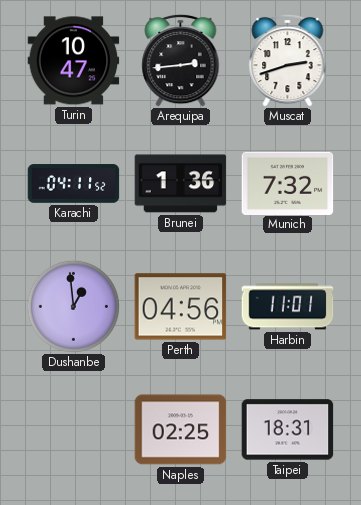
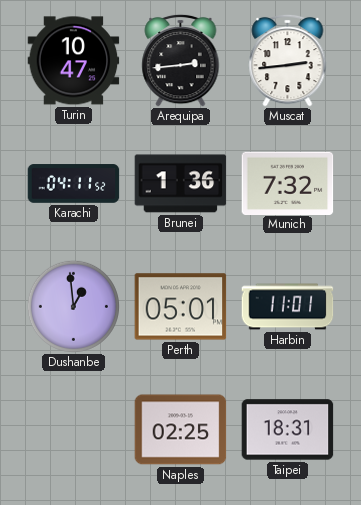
Muscat: 2:42 -> 2:44 (288, 60)
Perth: 04:56 -> 05:01 (181, 307)
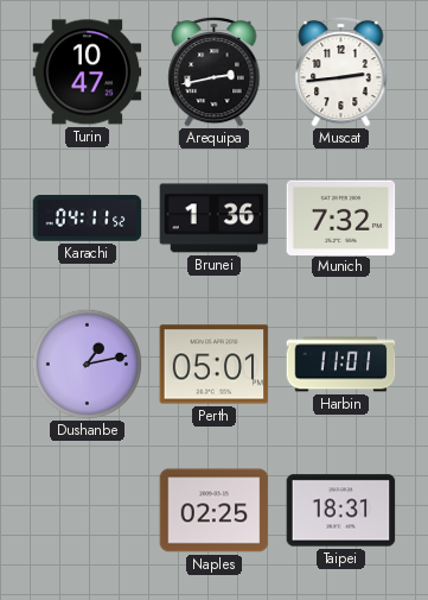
Arequipa: 2:44 -> 2:43 (215, 71)
Dushanbe: 12:59 -> 1:13 (87, 364)
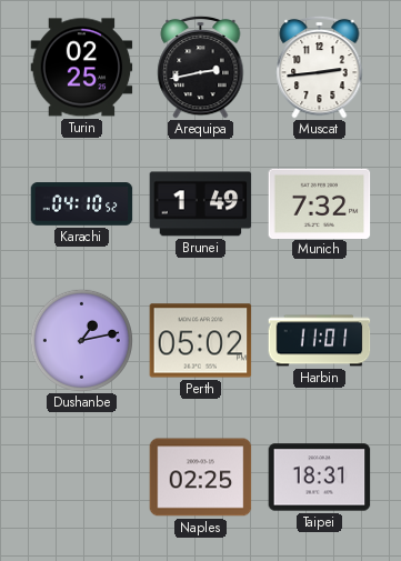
Turin: 10:47 -> 02:25 (82, 68)
Karachi: 04:11 -> 04:10 (82, 204)
Brunei: 1:36 -> 1:49 (201, 204)
Perth: 05:01 -> 05:02 (201, 341)
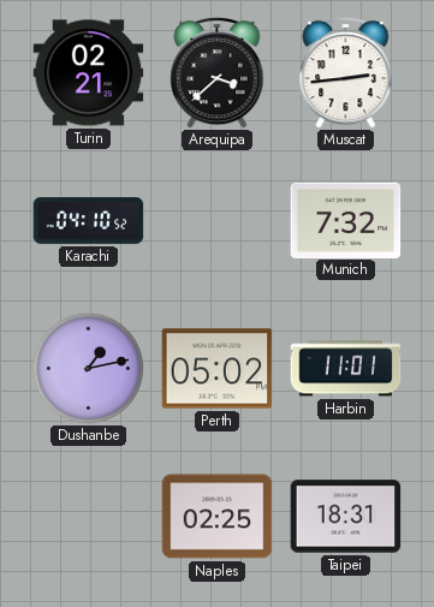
Turin: 02:25 -> 02:21 (89, 73)
Arequipa: 2:43 -> 3:38 (218, 72)
Brunei: 1:49 -> none (201, 204)
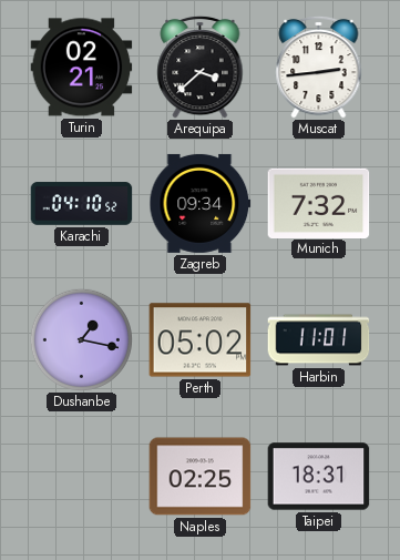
Zagreb: none -> 09:34 (201, 203)
Dushanbe: 1:13 -> 1:17 (81, 339)
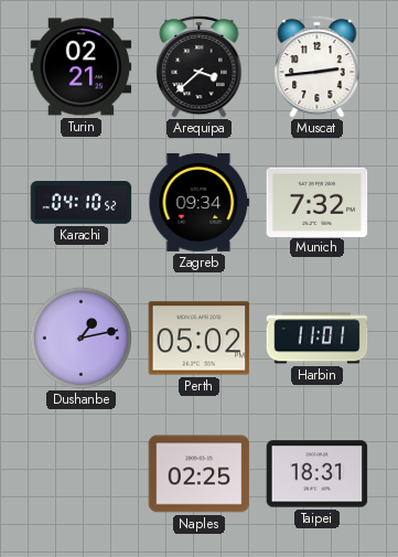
Dushanbe: 1:17 -> 1:13 (80, 338)
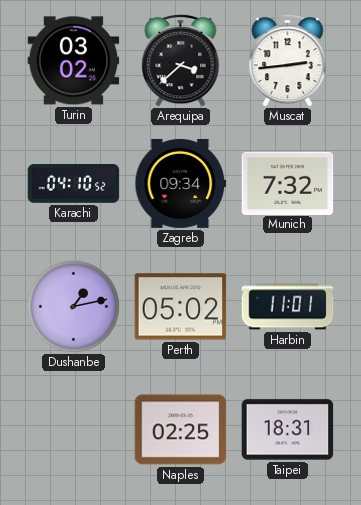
Turin: 02:21 -> 03:02 (74, 61)
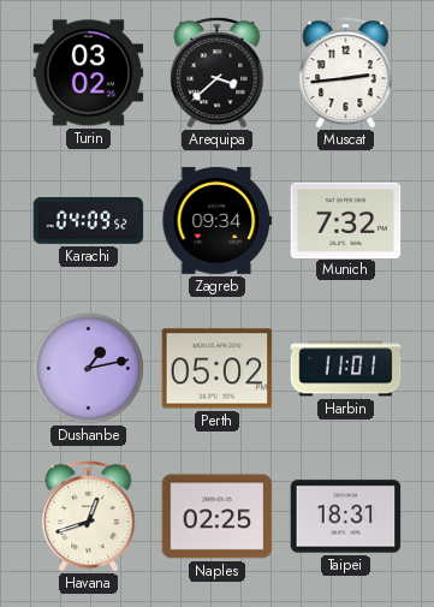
Karachi: 04:10 -> 04:09 (89, 221)
Havana: none -> 12:42 (89, 516)
